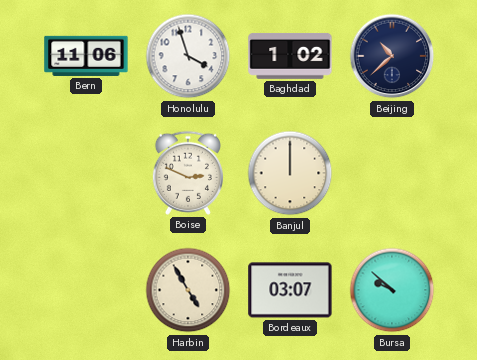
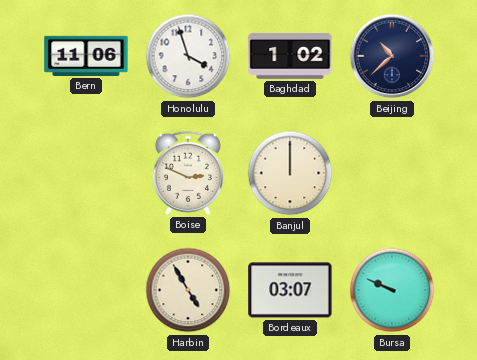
Bursa: 9:52 -> 9:49 (392, 290)
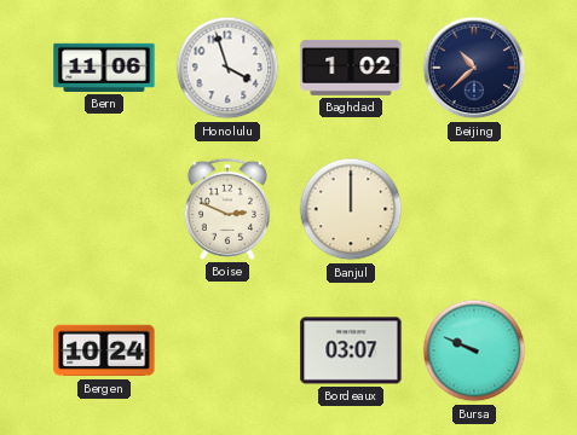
Bergen: none -> 10:24 (104, 350)
Harbin: 4:55 -> none (188, 290)
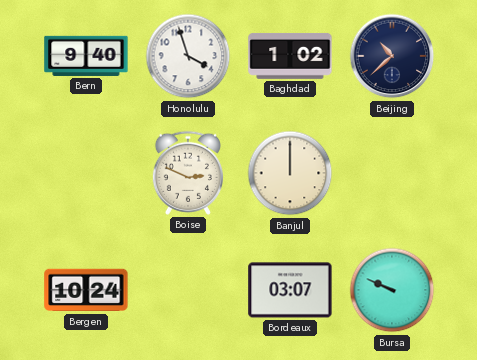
Bern: 11:06 -> 9:40 (86, 56)
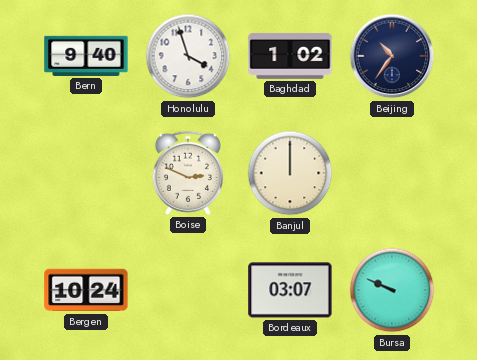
Beijing: 10:38 -> 10:36 (392, 56)
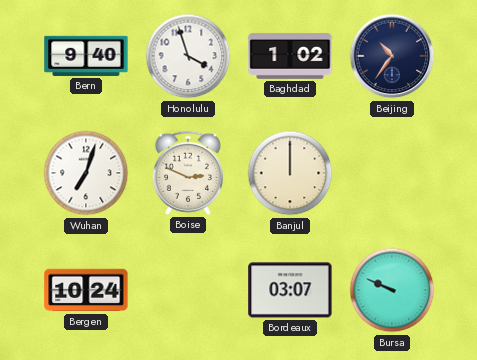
Wuhan: none -> 7:03 (86, 173)
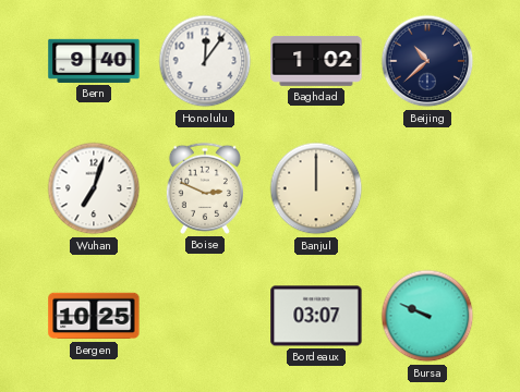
Honolulu: 3:57 -> 12:06 (205, 61)
Beijing: 10:36 -> 10:38 (427, 61)
Bergen: 10:24 -> 10:25 (94, 316)
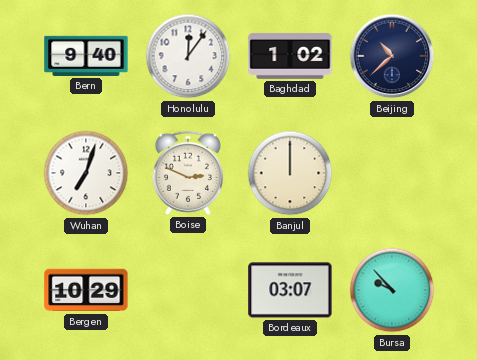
Bergen: 10:25 -> 10:29 (86, 290)
Bursa: 9:49 -> 9:53 (392, 290)
